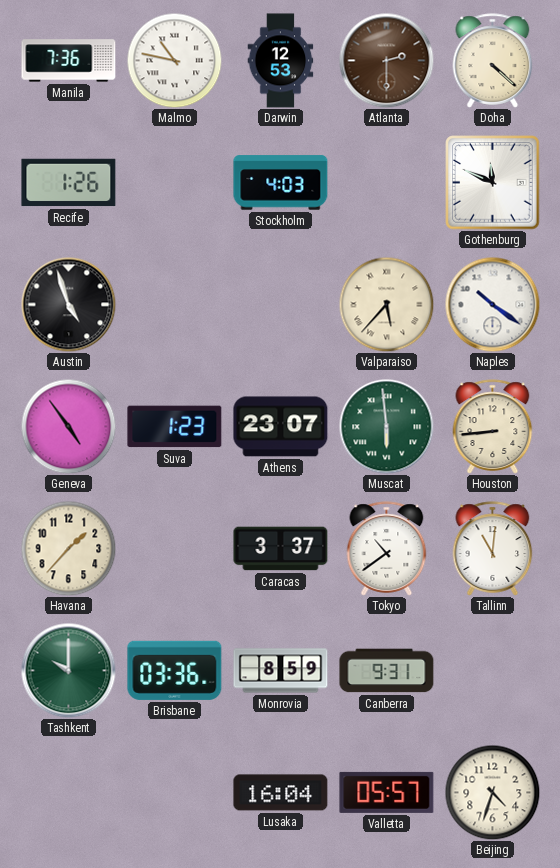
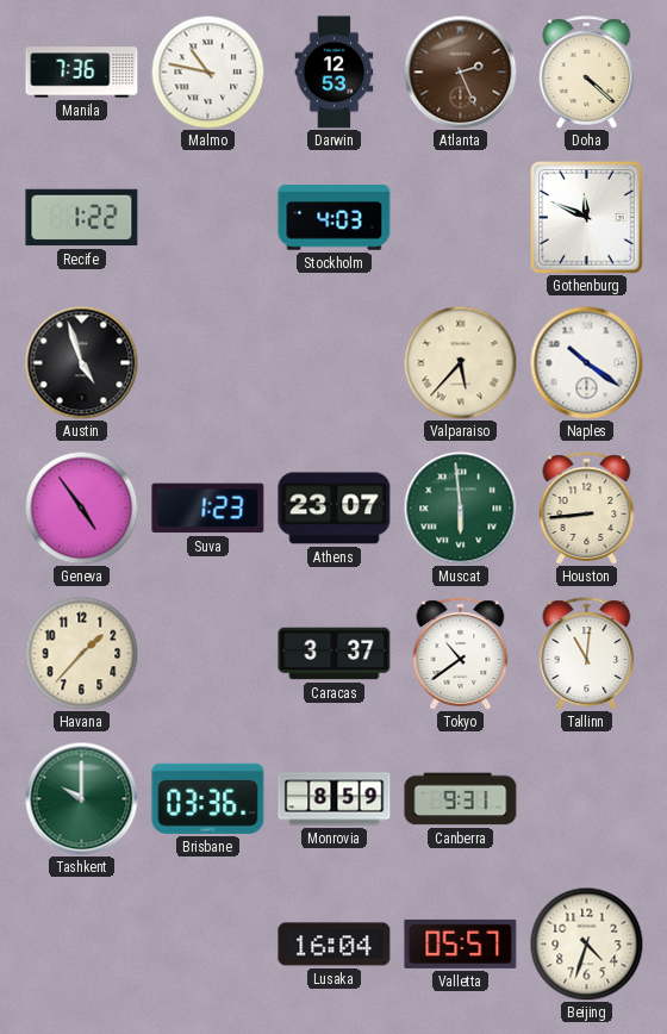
Atlanta: 2:30 -> 2:26 (460, 71)
Recife: 1:26 -> 1:22 (82, 218)
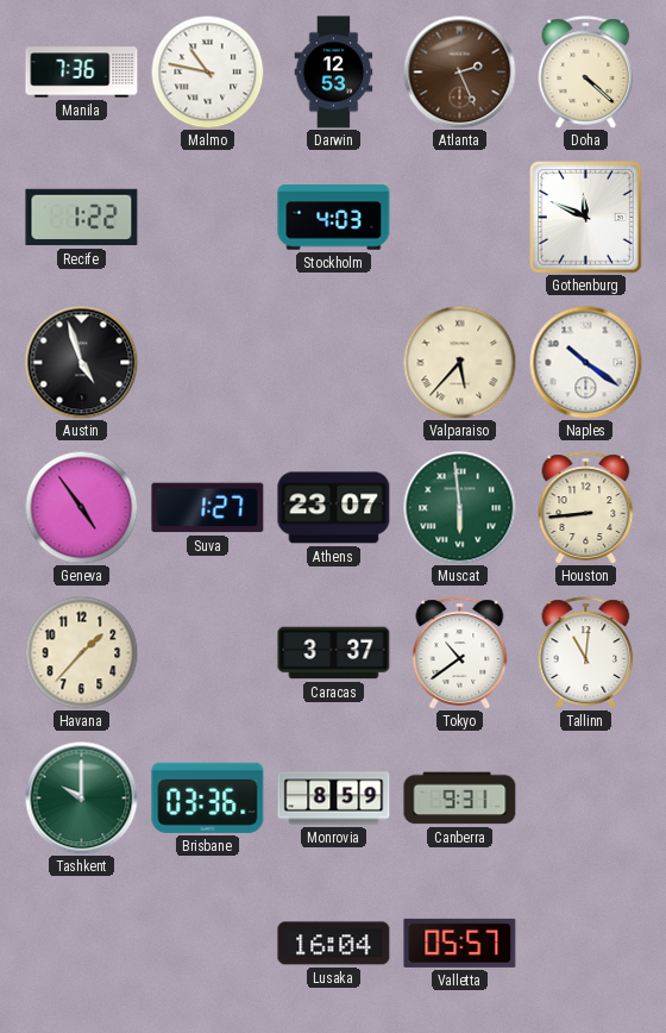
Suva: 1:23 -> 1:27 (208, 508)
Beijing: 4:33 -> none (586, 943)
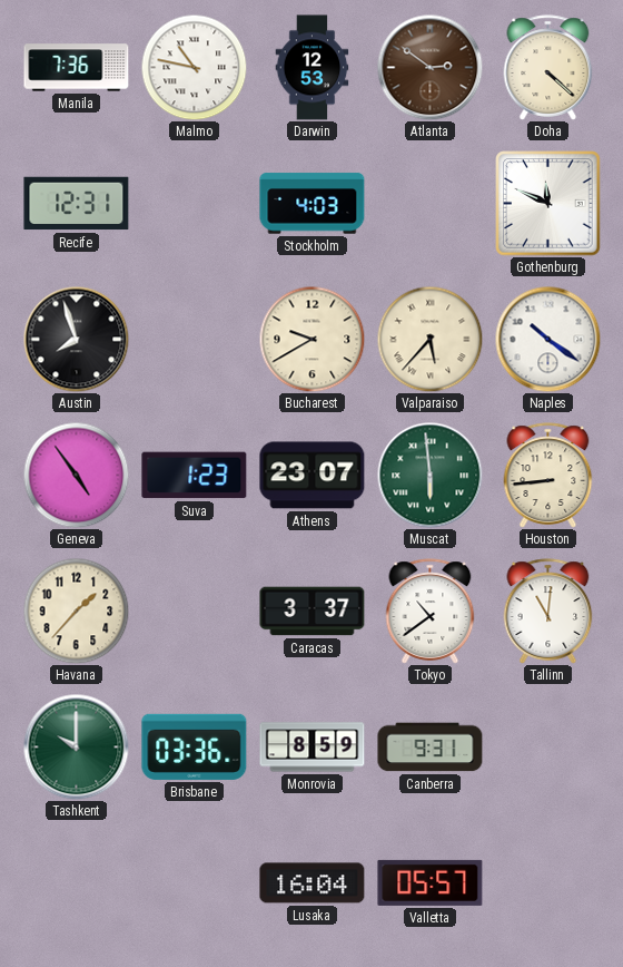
Atlanta: 2:26 -> 2:51 (429, 67)
Recife: 1:22 -> 12:31 (77, 204)
Austin: 4:57 -> 7:57 (76, 339)
Bucharest: none -> 9:40 (311, 339)
Suva: 1:27 -> 1:23 (195, 476)
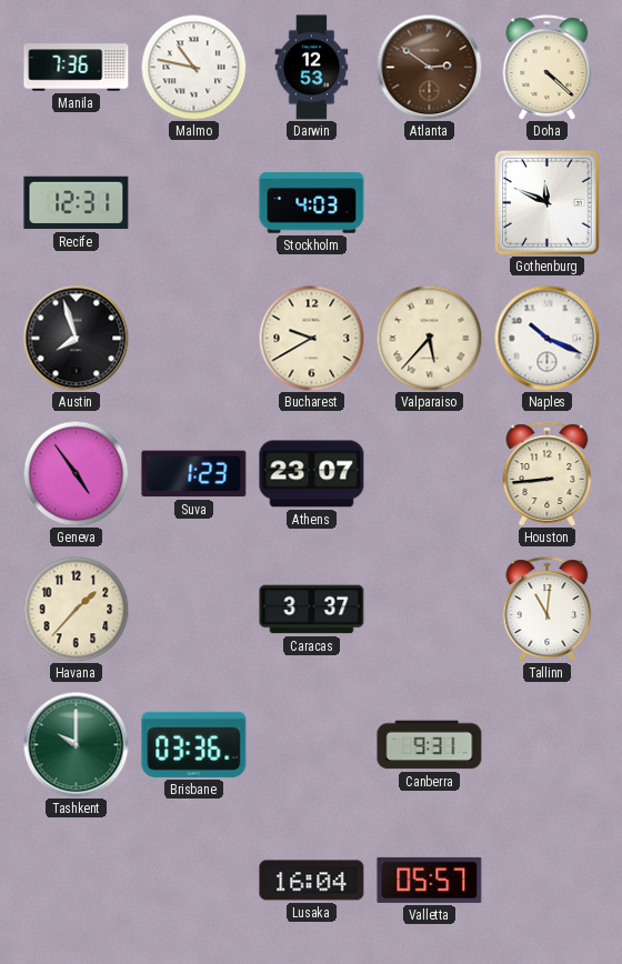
Naples: 10:21 -> 10:19 (546, 338)
Muscat: 5:59 -> none (429, 475)
Tokyo: 10:39 -> none (431, 612)
Monrovia: 8:59 -> none (313, 748)
